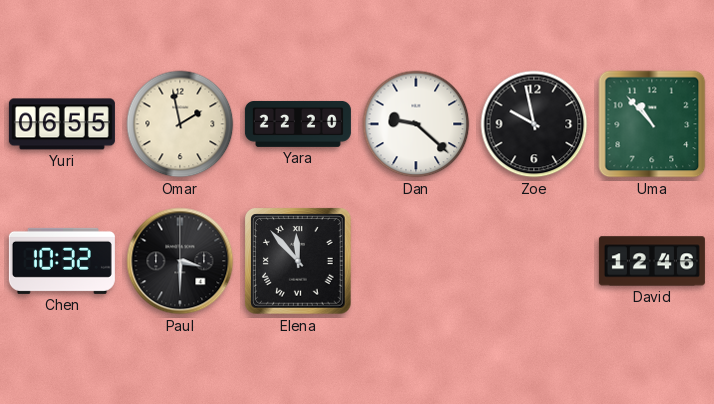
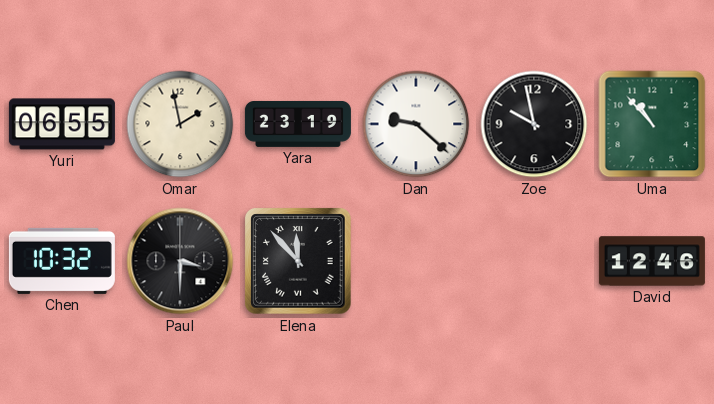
Yara: 22:20 -> 23:19 (298, 124)
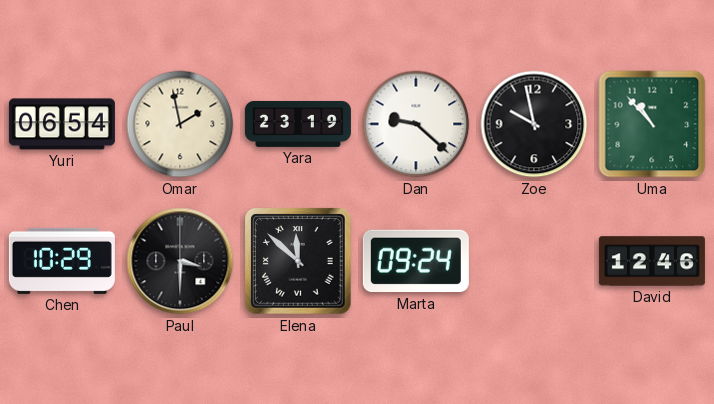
Yuri: 06:55 -> 06:54 (62, 124)
Chen: 10:32 -> 10:29 (62, 261)
Elena: 11:53 -> 11:52 (298, 261)
Marta: none -> 09:24 (416, 261)
